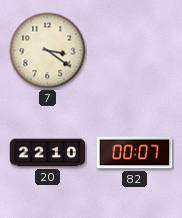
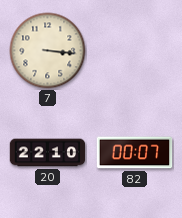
7: 3:21 -> 3:16 (48, 51)
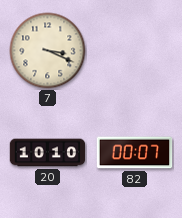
7: 3:16 -> 3:19 (48, 51)
20: 22:10 -> 10:10 (48, 153)
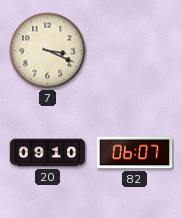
20: 10:10 -> 09:10 (48, 153)
82: 00:07 -> 06:07 (135, 153)
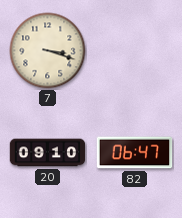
7: 3:19 -> 3:18 (48, 51)
82: 06:07 -> 06:47 (135, 153)
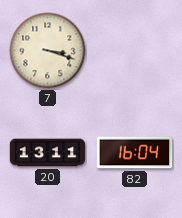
20: 09:10 -> 13:11 (48, 153)
82: 06:47 -> 16:04 (135, 153)
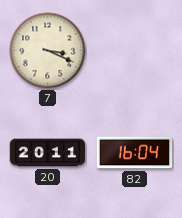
7: 3:18 -> 3:19 (48, 51)
20: 13:11 -> 20:11 (48, 153)
